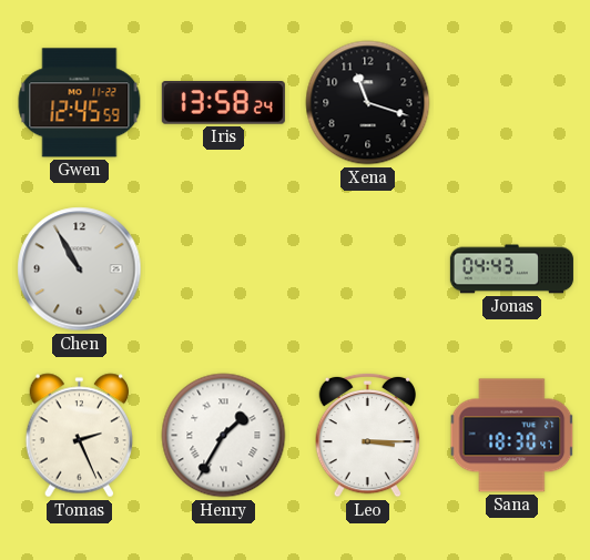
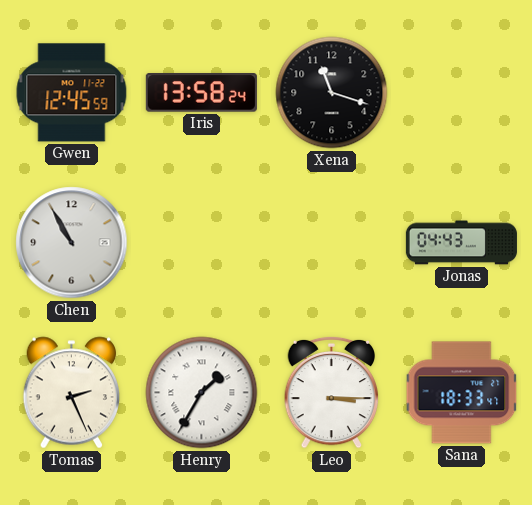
Sana: 18:30 -> 18:33 (462, 393)
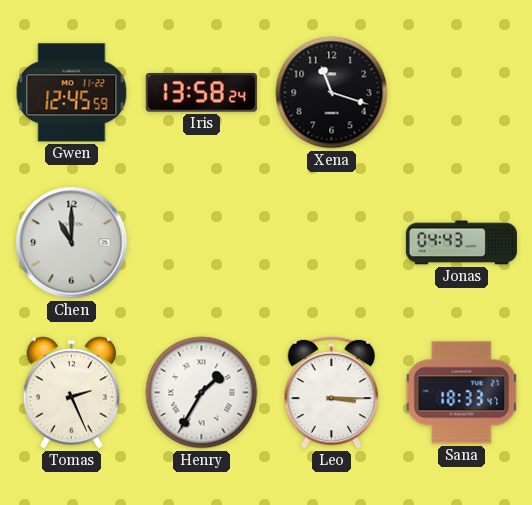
Chen: 10:55 -> 11:00 (72, 243)
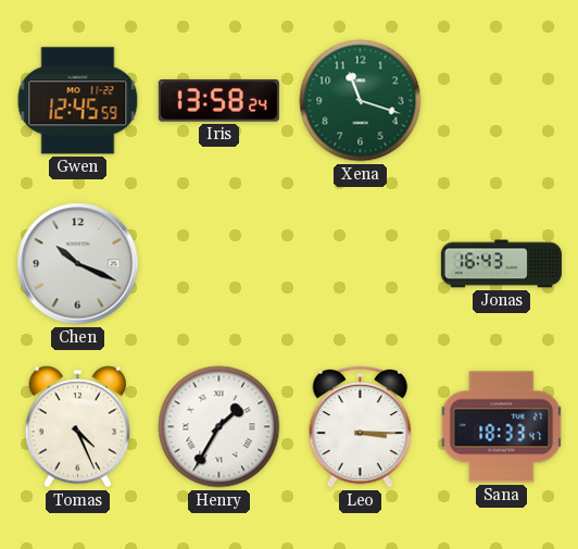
Xena dial: black -> green (361, 101)
Chen: 11:00 -> 10:19 (78, 264)
Jonas: 04:43 -> 16:43 (501, 264)
Tomas: 2:26 -> 4:26 (78, 427)
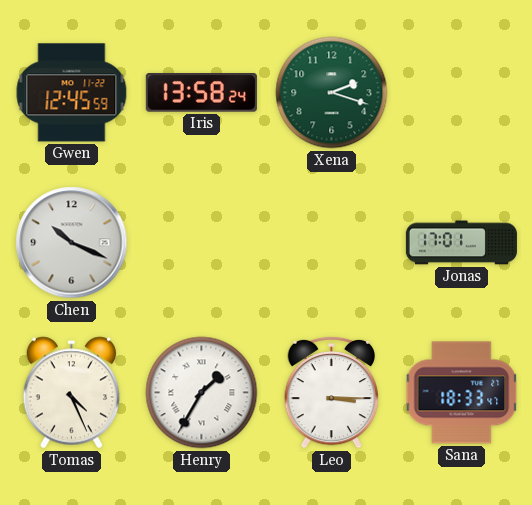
Xena: 11:18 -> 2:18 (332, 93)
Jonas: 16:43 -> 17:01 (461, 243)
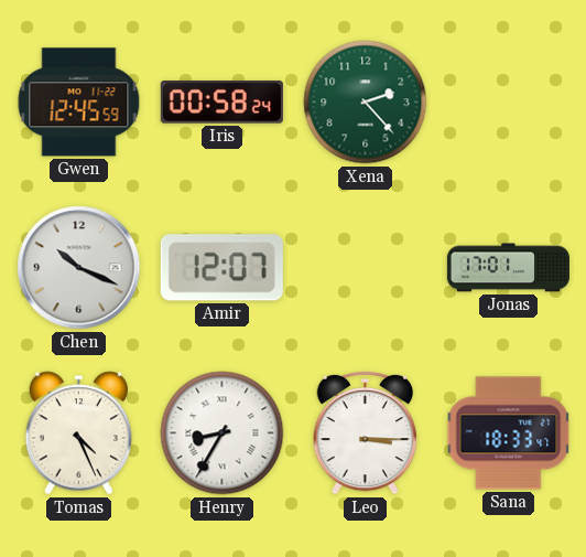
Iris: 13:58 -> 00:58 (221, 103)
Xena: 2:18 -> 2:23 (366, 103)
Amir: none -> 12:07 (221, 268)
Henry: 1:35 -> 8:35 (223, 433)
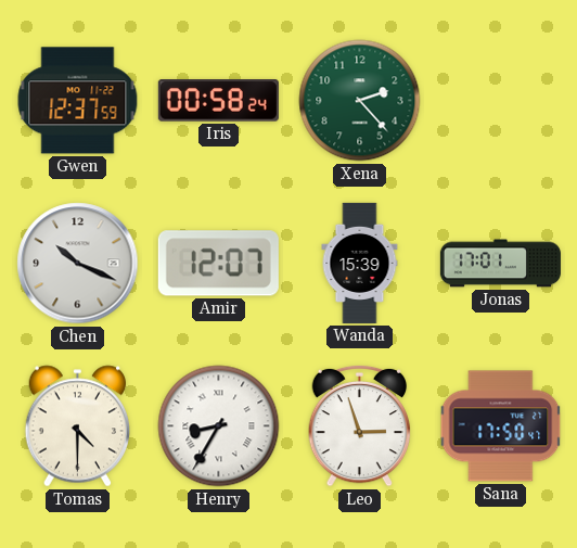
Gwen: 12:45 -> 12:37 (78, 101)
Wanda: none -> 15:39 (360, 263)
Tomas: 4:26 -> 4:30 (78, 426)
Leo: 3:15 -> 2:57 (360, 425)
Sana: 18:33 -> 17:50 (501, 426)
